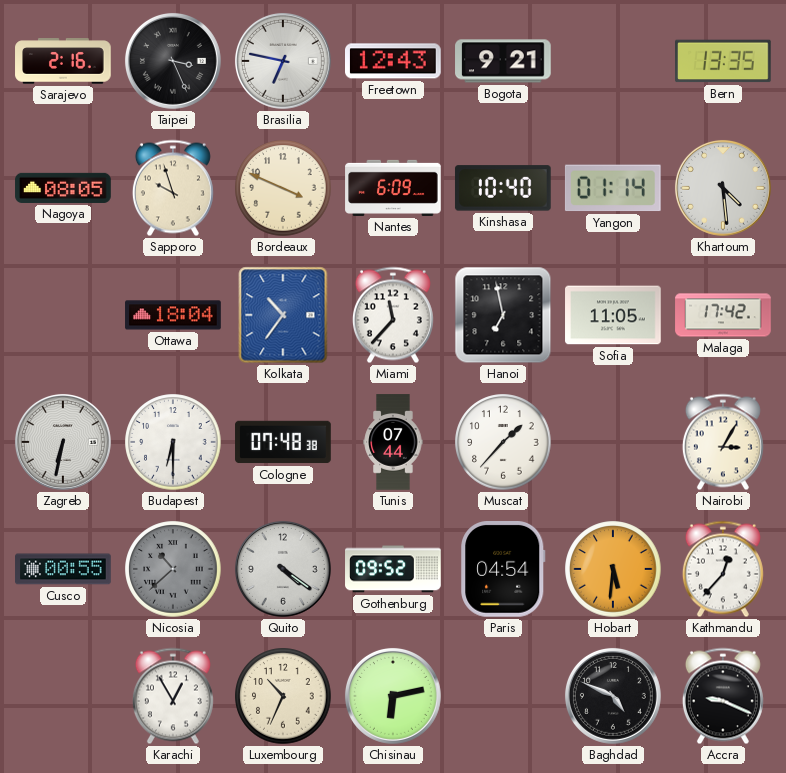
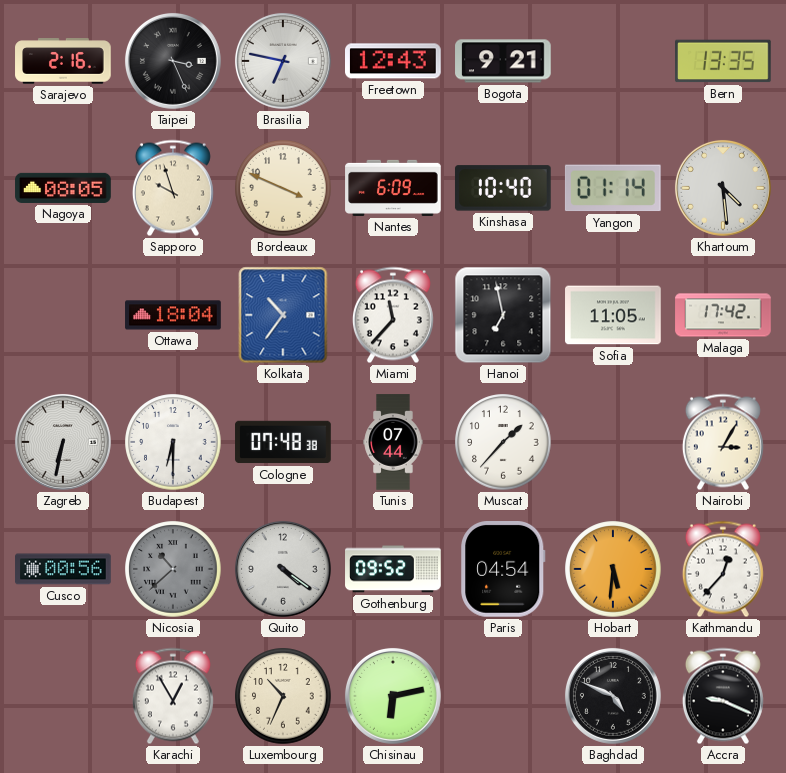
Cusco: 00:55 -> 00:56 (63, 569)
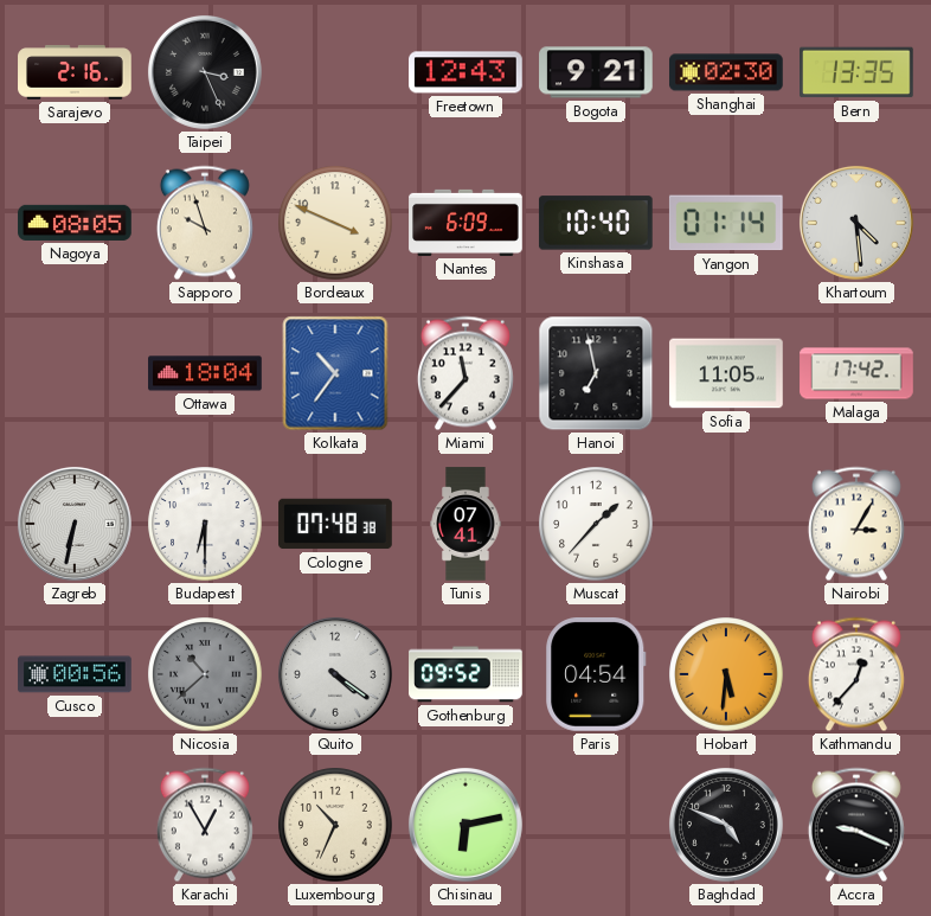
Brasilia: 6:47 -> none (283, 61)
Shanghai: none -> 02:30 (726, 72)
Tunis: 07:44 -> 07:41 (465, 524)
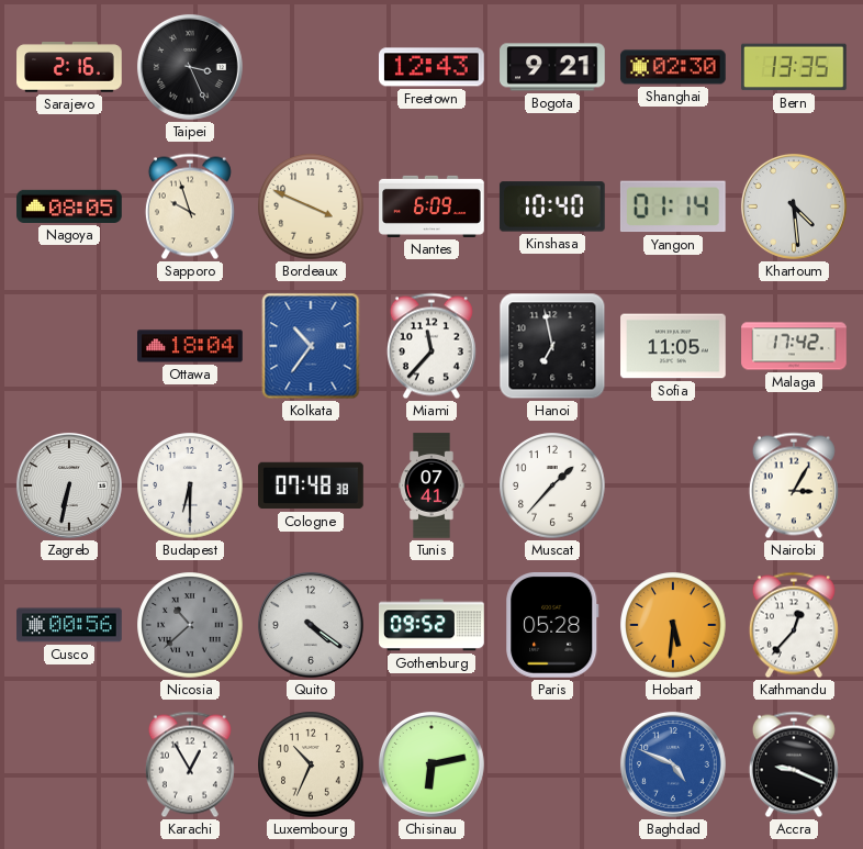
Paris: 04:54 -> 05:28 (552, 626)
Baghdad dial: black -> blue (673, 764)
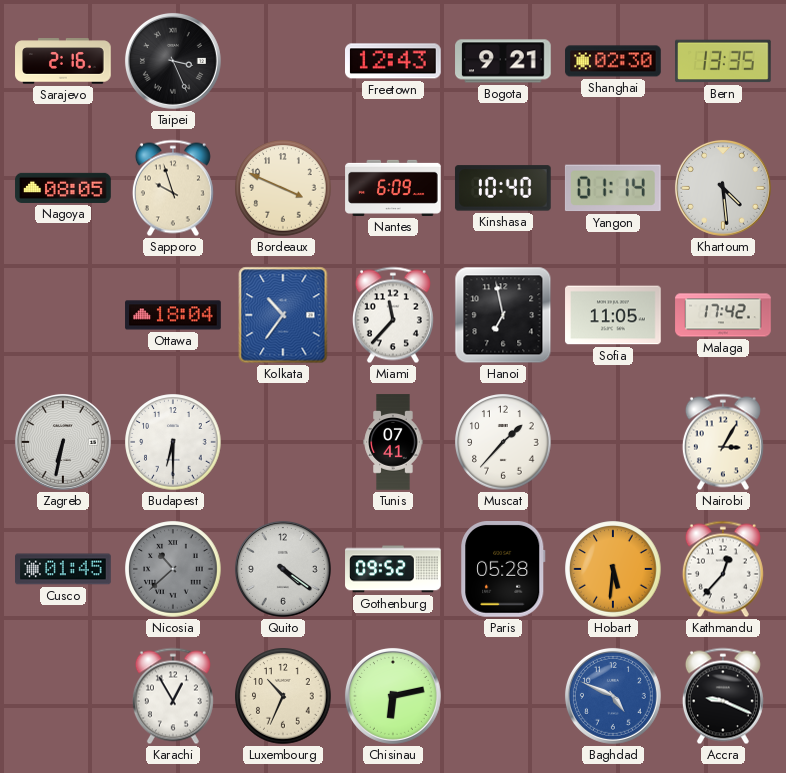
Cologne: 07:48 -> none (311, 485)
Cusco: 00:56 -> 01:45 (63, 569)
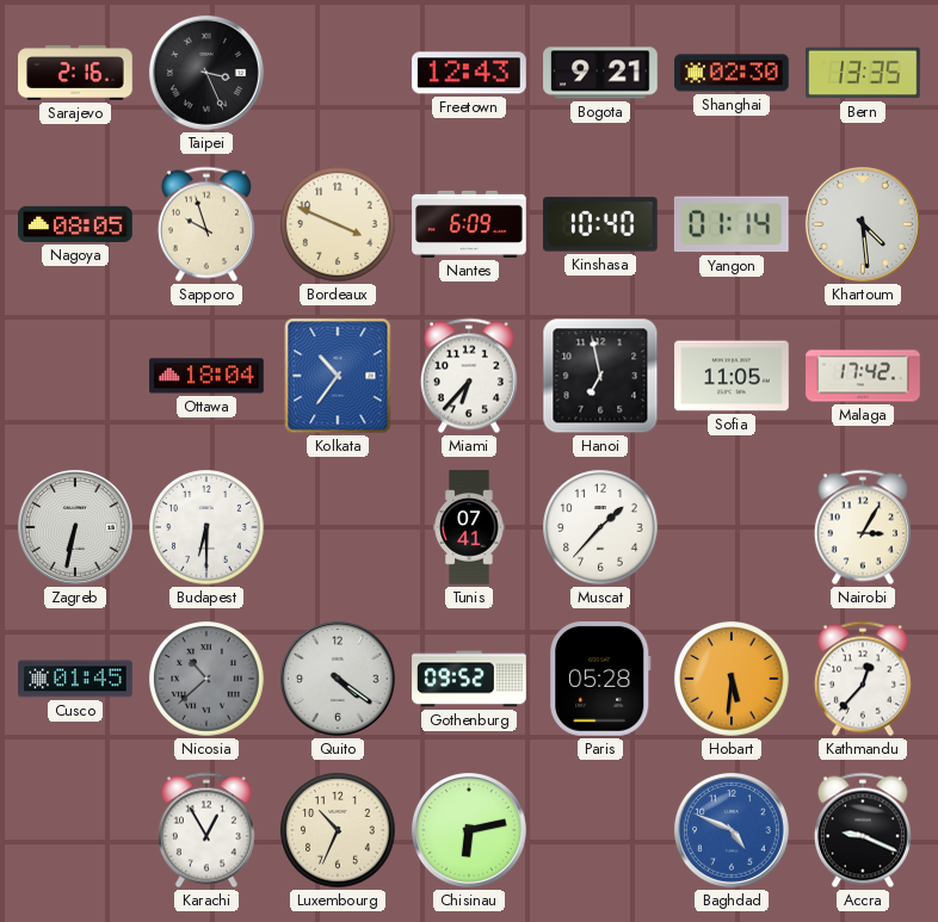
Miami: 11:37 -> 6:37 (469, 376)
